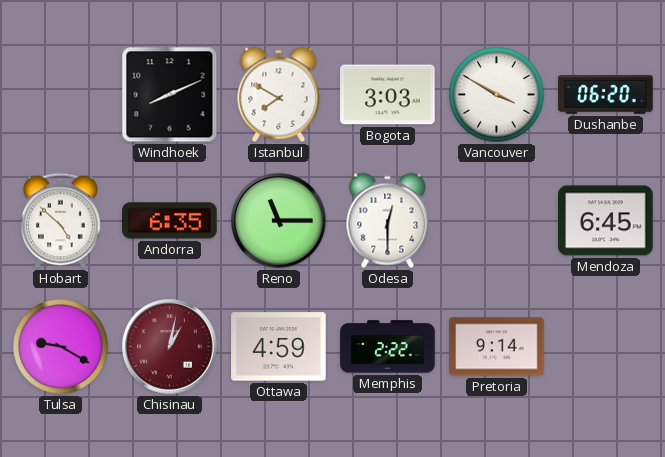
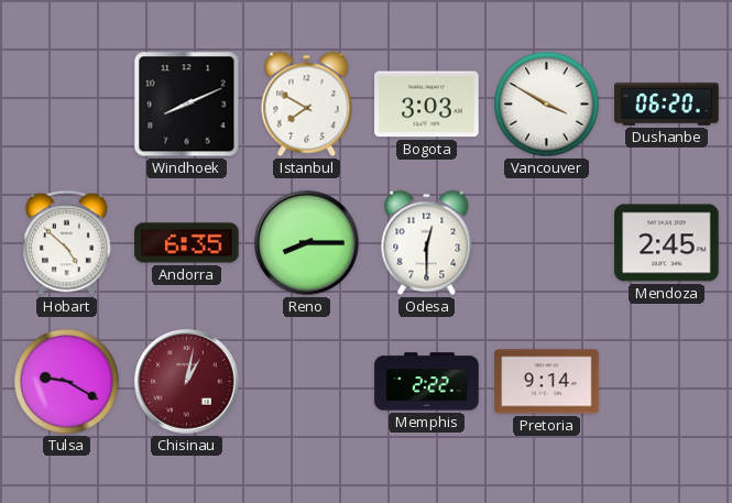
Reno: 11:15 -> 8:15 (307, 243)
Mendoza: 6:45 -> 2:45 (667, 243)
Ottawa: 4:59 -> none (279, 347)
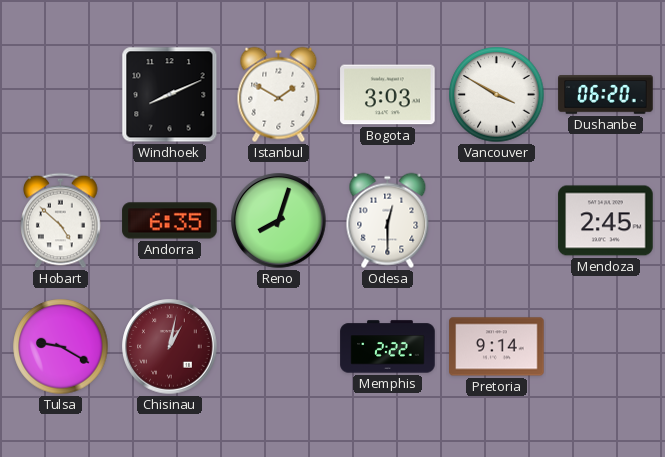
Istanbul: 7:50 -> 1:50 (279, 95)
Reno: 8:15 -> 8:03 (279, 221)
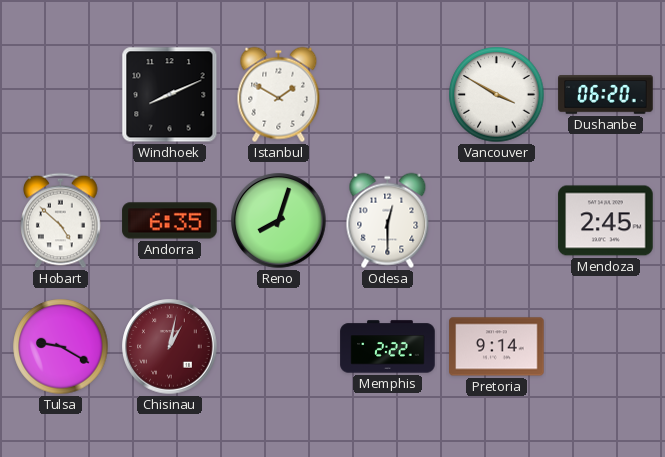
Bogota: 3:03 -> none (388, 95)
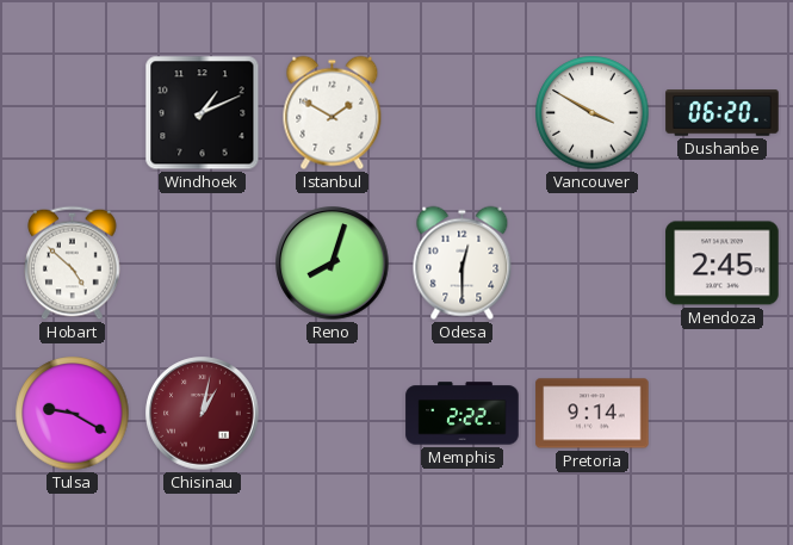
Windhoek: 8:11 -> 1:11 (203, 113)
Andorra: 6:35 -> none (170, 221)
